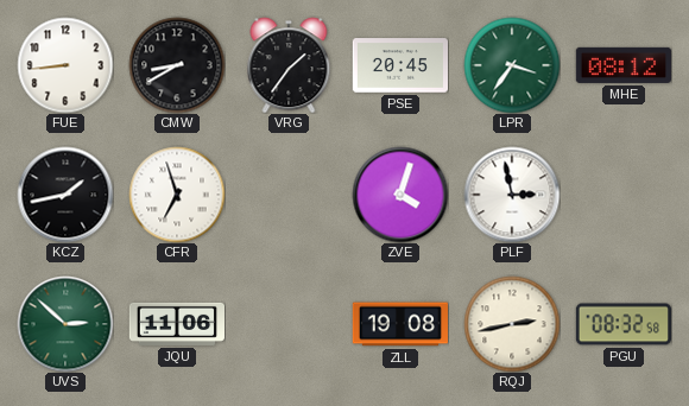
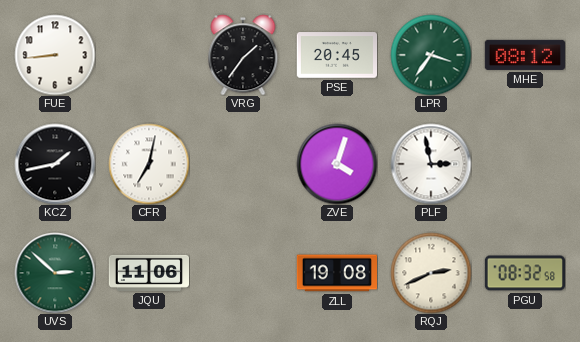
CMW: 8:40 -> none (177, 65)
CFR: 6:57 -> 7:02 (149, 164)
RQJ: 2:43 -> 2:41 (431, 273)
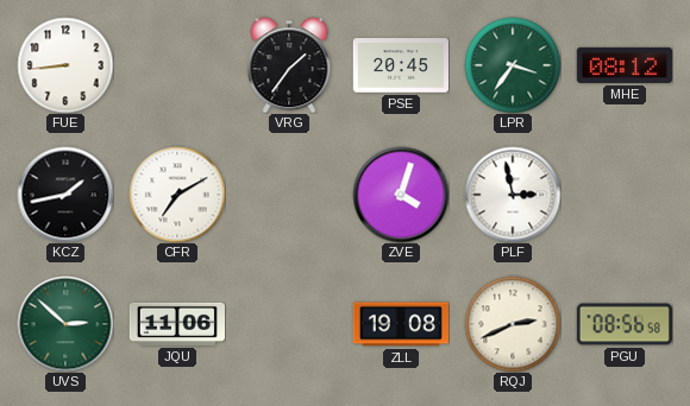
CFR: 7:02 -> 7:10 (177, 195)
PGU: 08:32 -> 08:56 (623, 324)
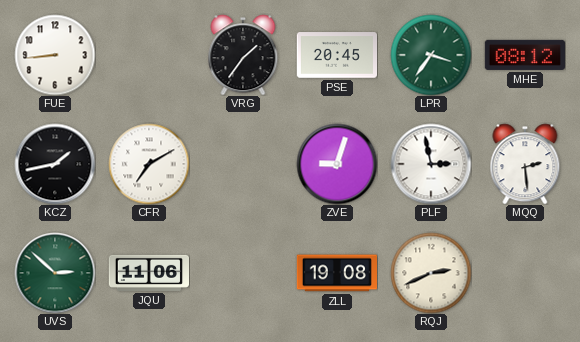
ZVE: 4:03 -> 9:03 (337, 164)
MQQ: none -> 2:29 (525, 164)
PGU: 08:56 -> none (623, 324)
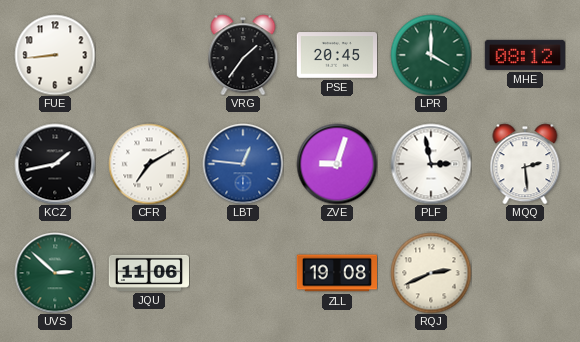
LPR: 3:36 -> 4:00 (431, 55)
LBT: none -> 12:46 (243, 164)
